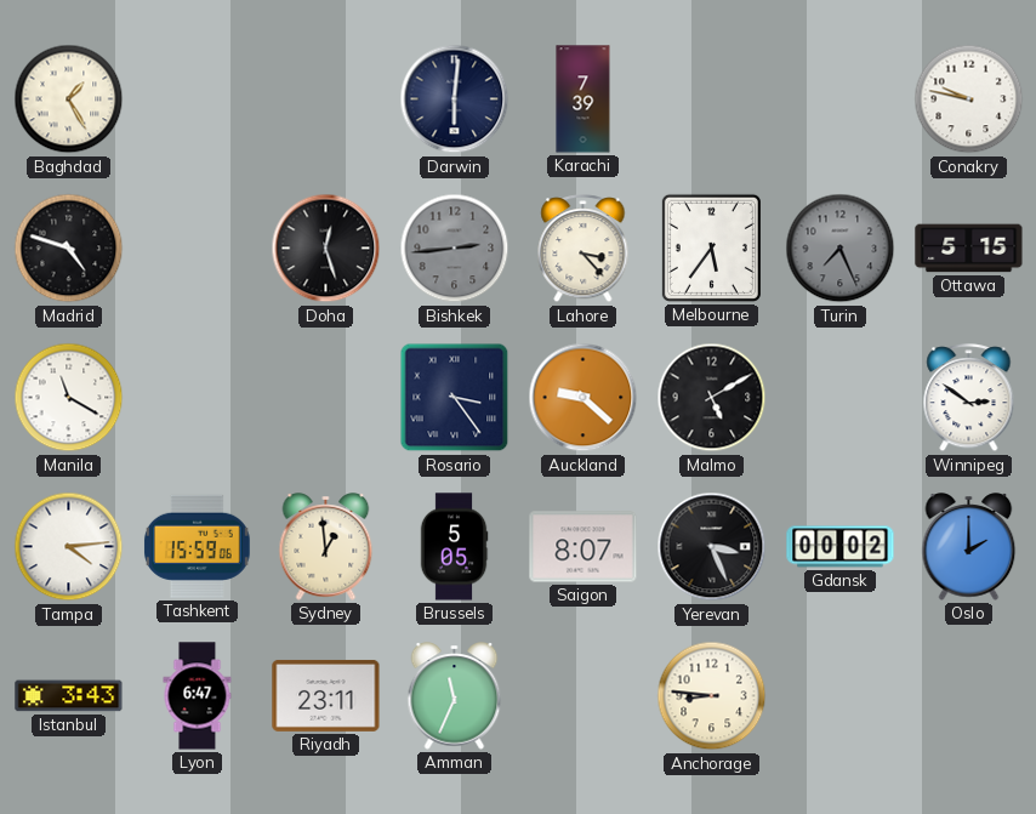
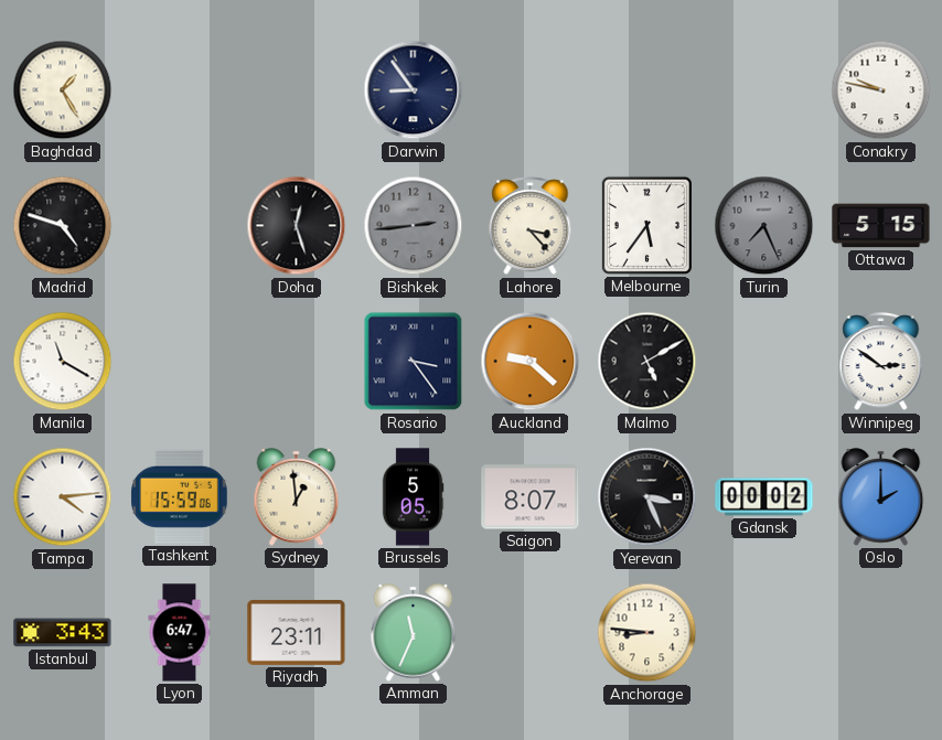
Darwin: 6:01 -> 8:54 (414, 90)
Karachi: 7:39 -> none (584, 99)
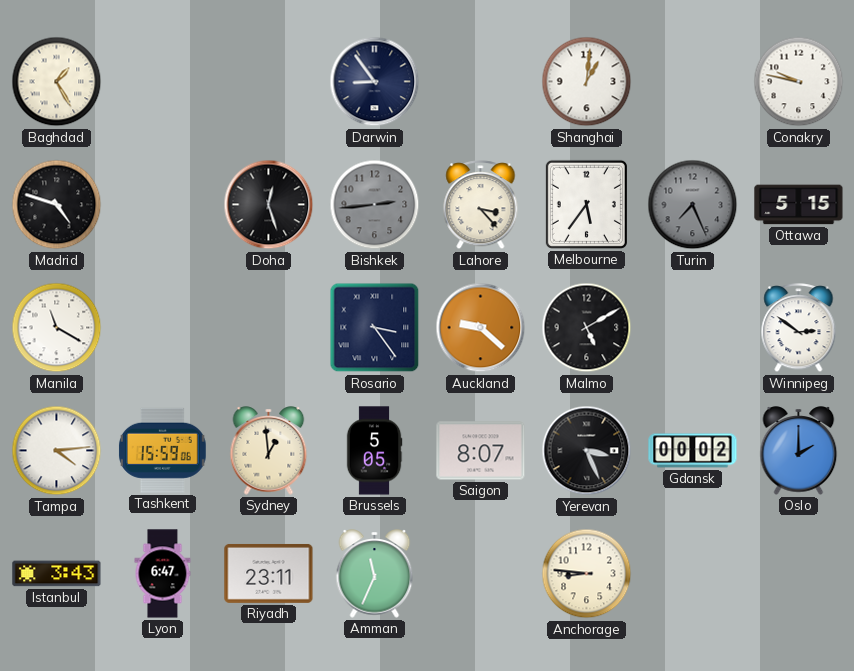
Shanghai: none -> 1:01 (587, 82)
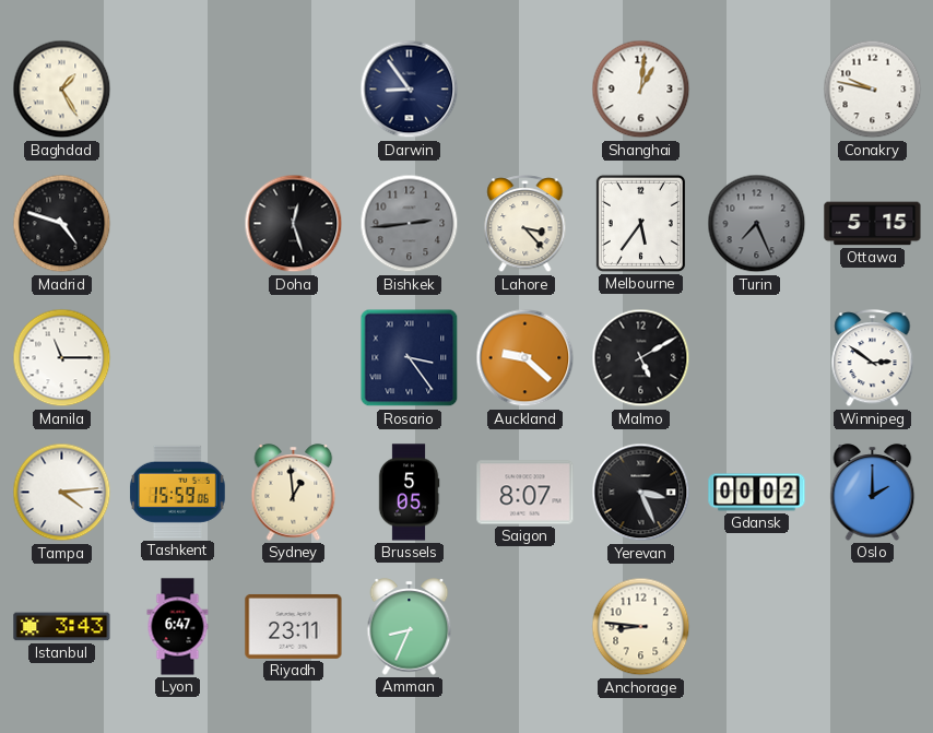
Manila: 11:20 -> 11:15 (62, 358)
Amman: 11:34 -> 8:34 (410, 627)
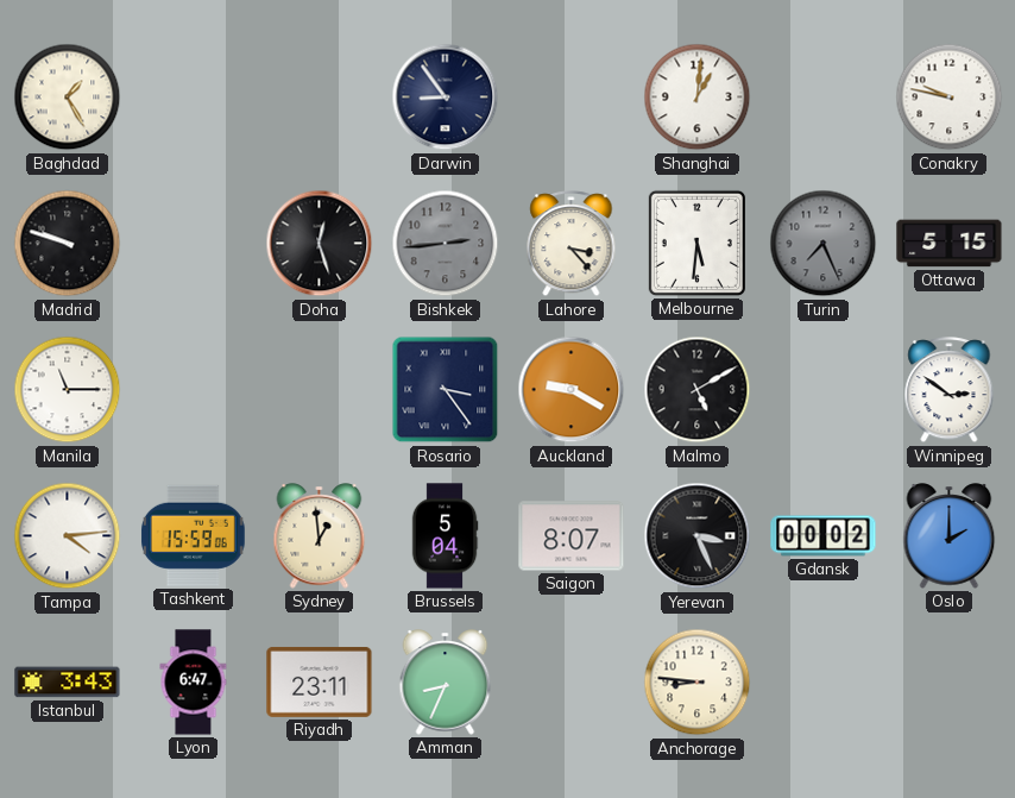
Madrid: 4:48 -> 9:48 (68, 244)
Melbourne: 5:36 -> 5:31 (696, 243)
Auckland: 9:22 -> 9:20 (572, 390)
Brussels: 5:05 -> 5:04 (445, 536)
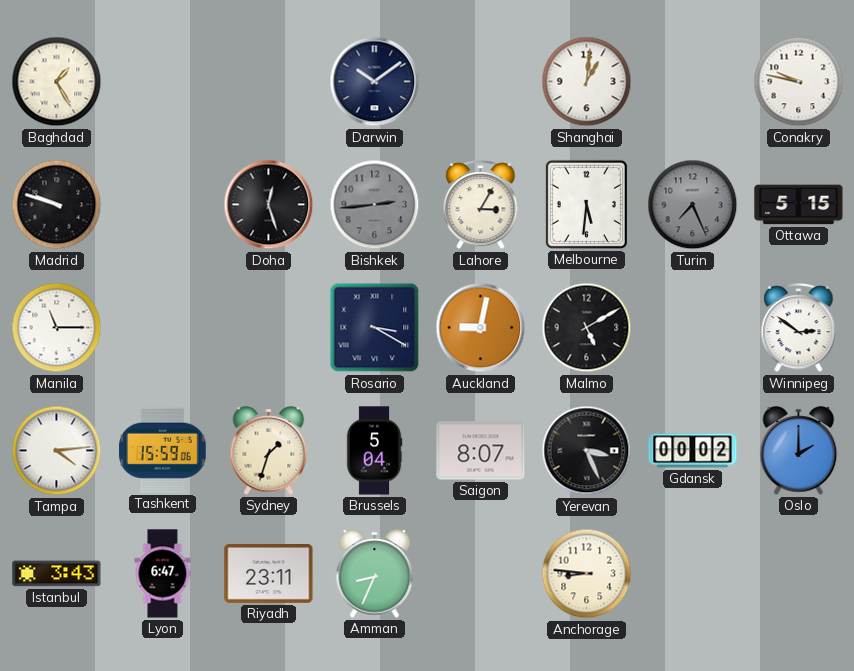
Darwin: 8:54 -> 10:09 (375, 82)
Lahore: 3:23 -> 3:05 (481, 205)
Rosario: 3:24 -> 3:20 (375, 328)
Auckland: 9:20 -> 9:02 (481, 328)
Sydney: 12:59 -> 1:33 (269, 451)
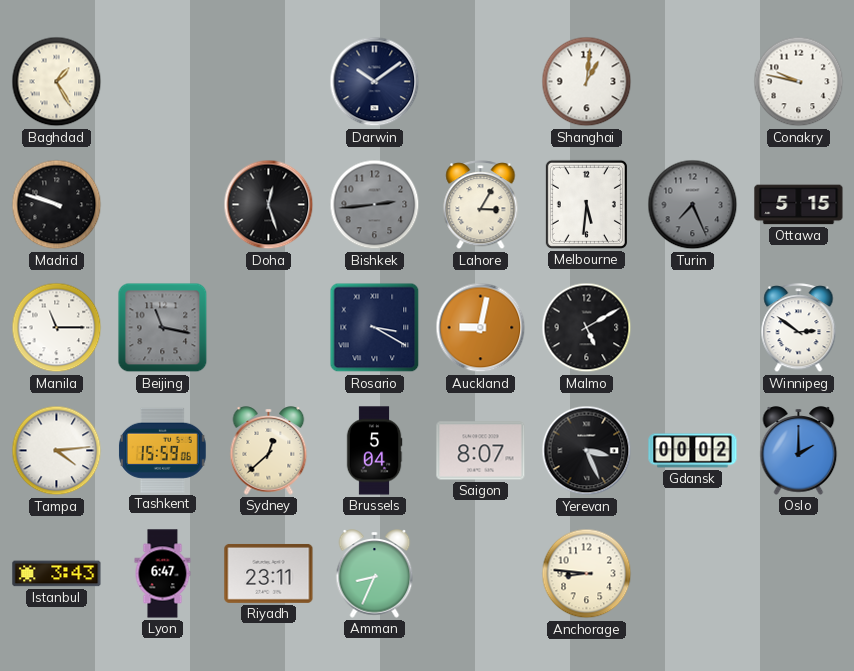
Beijing: none -> 11:17 (163, 328)
Sydney: 1:33 -> 12:38 (269, 451)
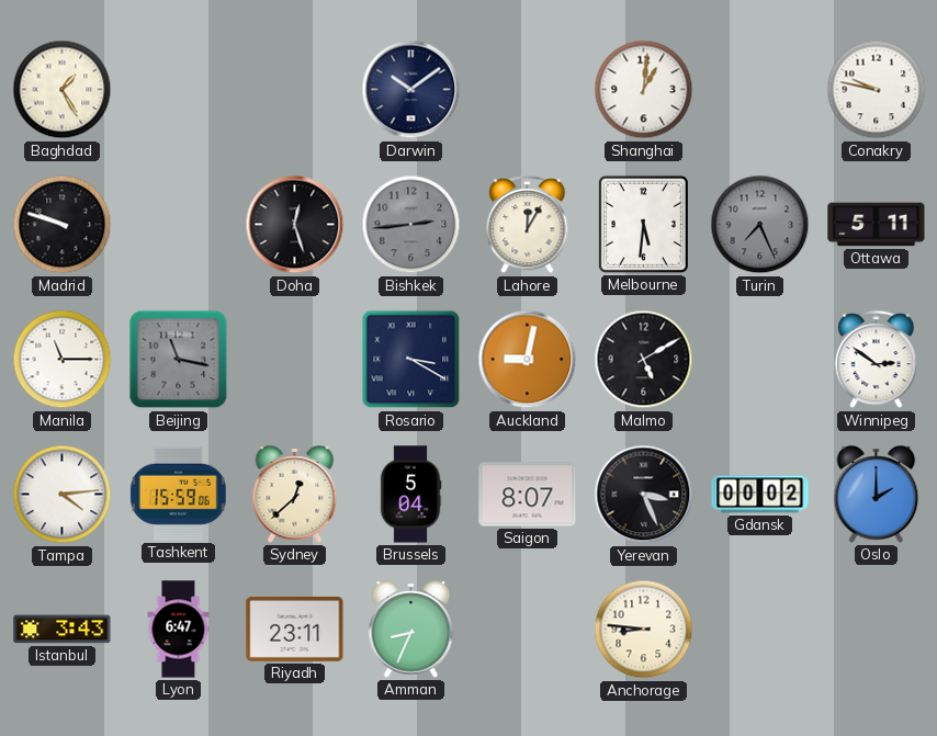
Lahore: 3:05 -> 12:05 (528, 225)
Ottawa: 5:15 -> 5:11 (877, 225)
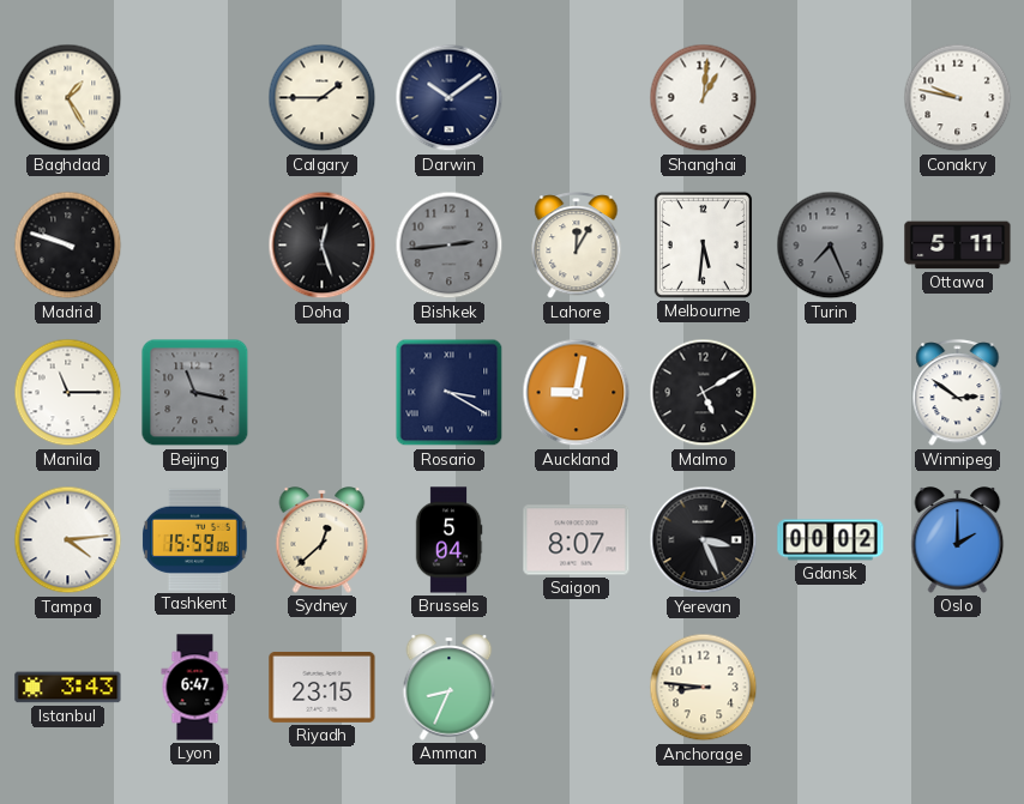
Calgary: none -> 1:45 (323, 98)
Riyadh: 23:11 -> 23:15 (323, 687)
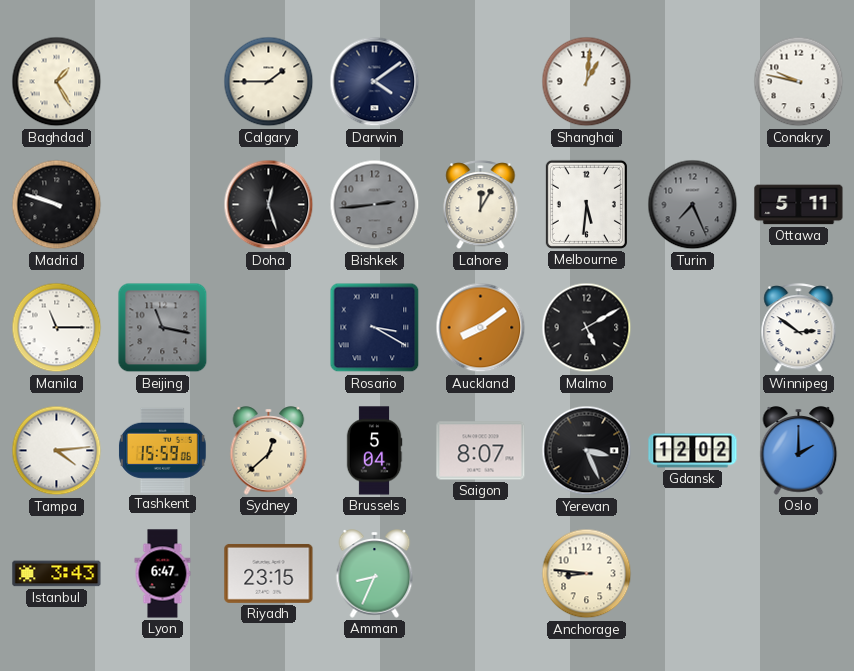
Darwin: 10:09 -> 4:09 (375, 82)
Auckland: 9:02 -> 8:09 (481, 328)
Gdansk: 00:02 -> 12:02 (693, 451)
